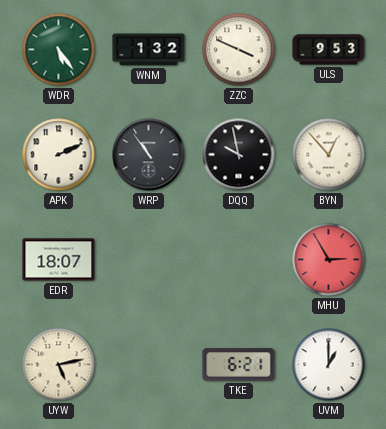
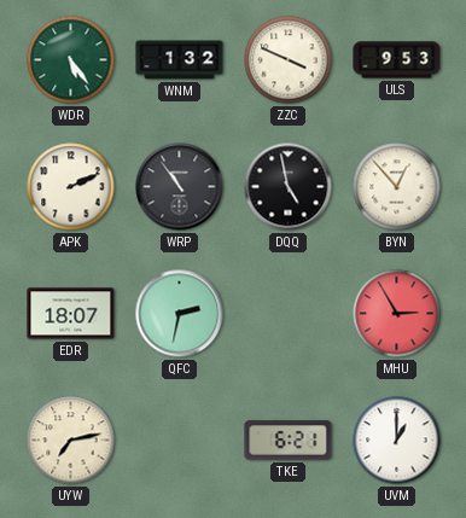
DQQ: 9:58 -> 4:58 (289, 187)
QFC: none -> 2:32 (180, 314)
UYW: 5:13 -> 7:13 (71, 441)
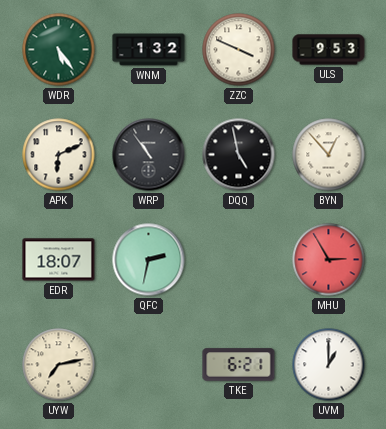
APK: 2:11 -> 6:11 (59, 155)
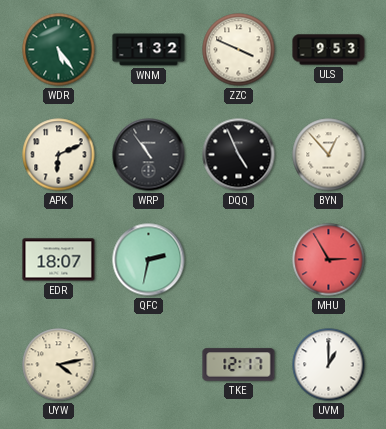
DQQ: 4:58 -> 4:56 (239, 155)
UYW: 7:13 -> 4:13 (59, 365)
TKE: 6:21 -> 12:17 (239, 365)
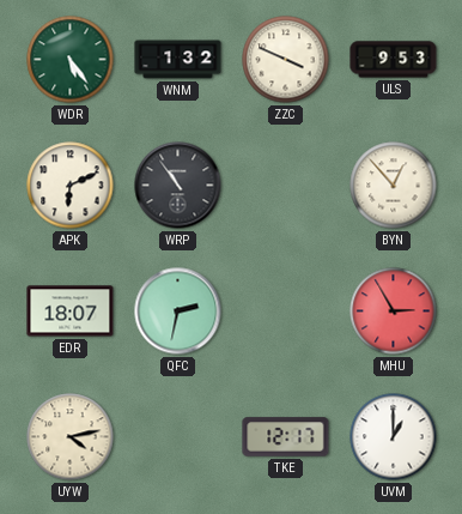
DQQ: 4:56 -> none (239, 155)
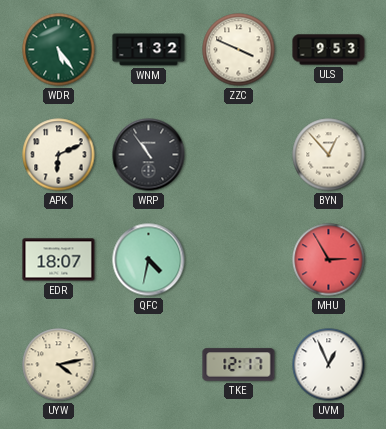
QFC: 2:32 -> 4:32 (149, 260)
UVM: 1:00 -> 12:56 (329, 365)
